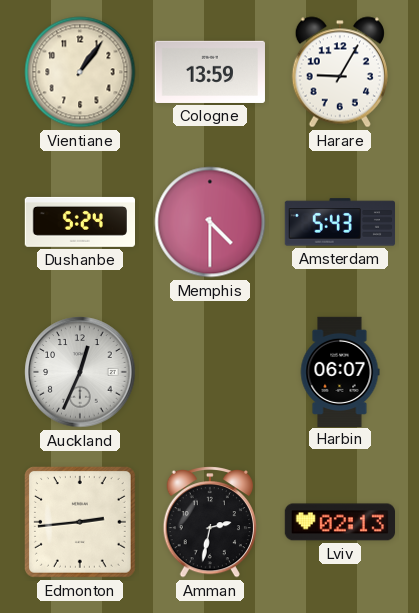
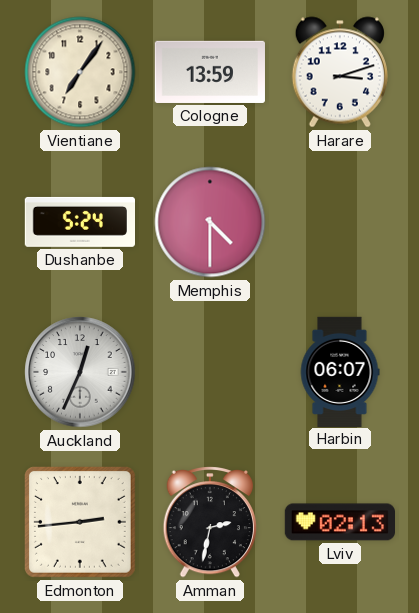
Vientiane: 1:06 -> 7:06 (80, 72)
Harare: 9:05 -> 3:12 (340, 72)
Amsterdam: 5:43 -> none (339, 222)
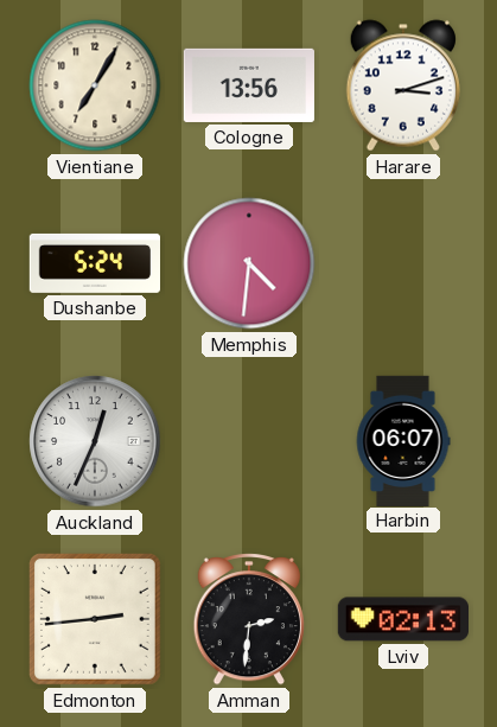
Vientiane: 7:06 -> 7:05 (95, 85)
Cologne: 13:59 -> 13:56 (249, 85)
Memphis: 4:30 -> 4:31 (249, 263)
Amman: 2:32 -> 2:31 (249, 619)
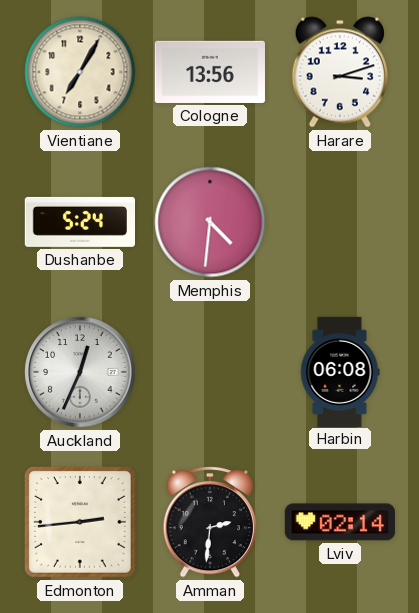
Harbin: 06:07 -> 06:08 (340, 371)
Lviv: 02:13 -> 02:14 (339, 522)
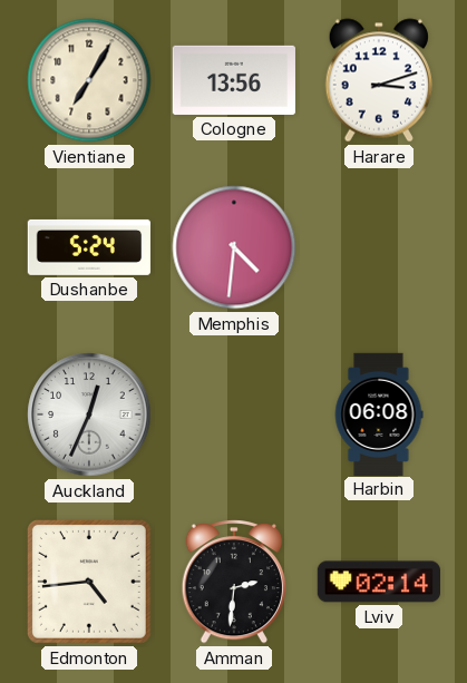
Edmonton: 2:44 -> 4:44 (89, 582)
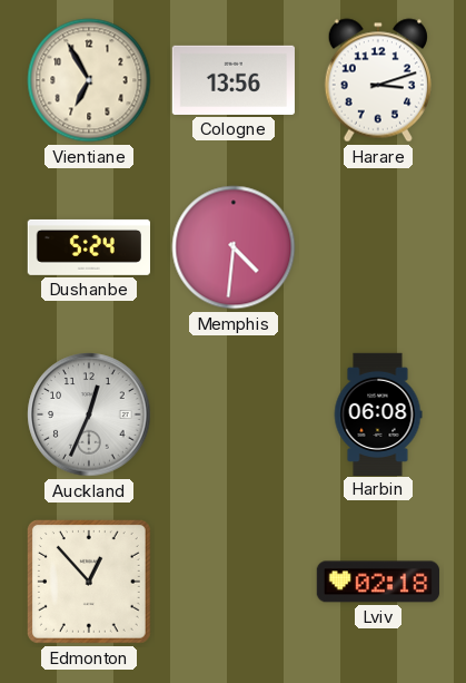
Vientiane: 7:05 -> 6:55 (89, 80)
Edmonton: 4:44 -> 12:53 (89, 582)
Amman: 2:31 -> none (234, 582)
Lviv: 02:14 -> 02:18 (377, 582)
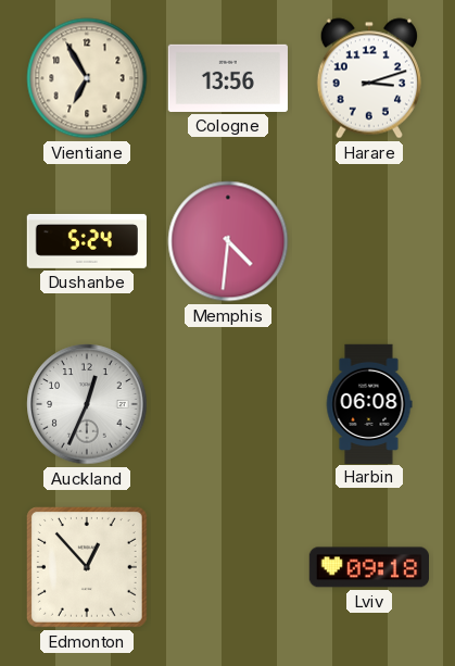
Lviv: 02:18 -> 09:18 (368, 567)
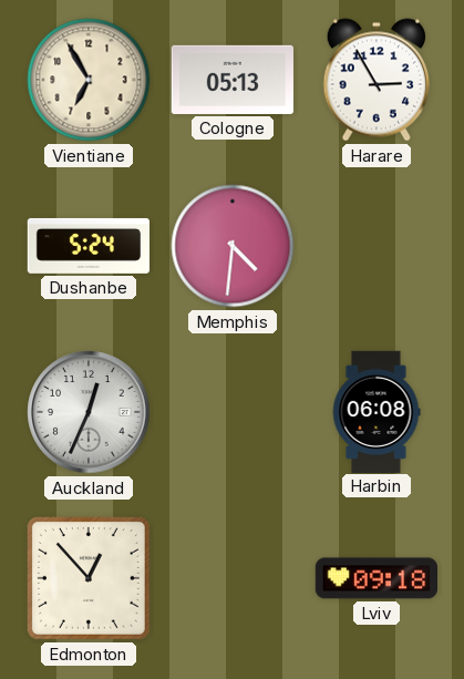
Cologne: 13:56 -> 05:13 (233, 80)
Harare: 3:12 -> 2:55 (377, 80)
